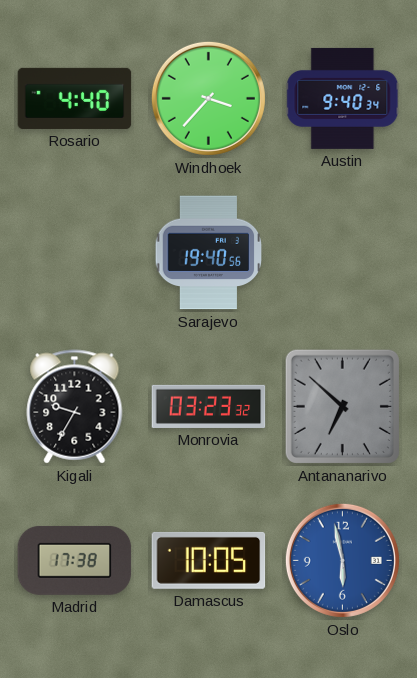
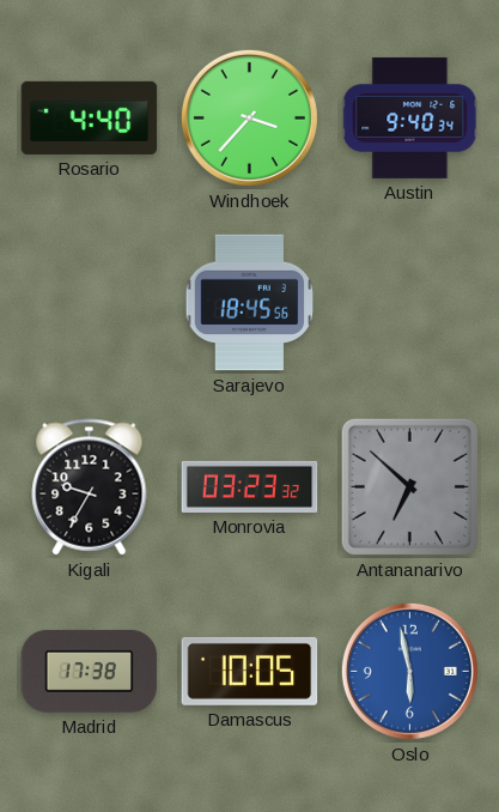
Sarajevo: 19:40 -> 18:45 (250, 303)
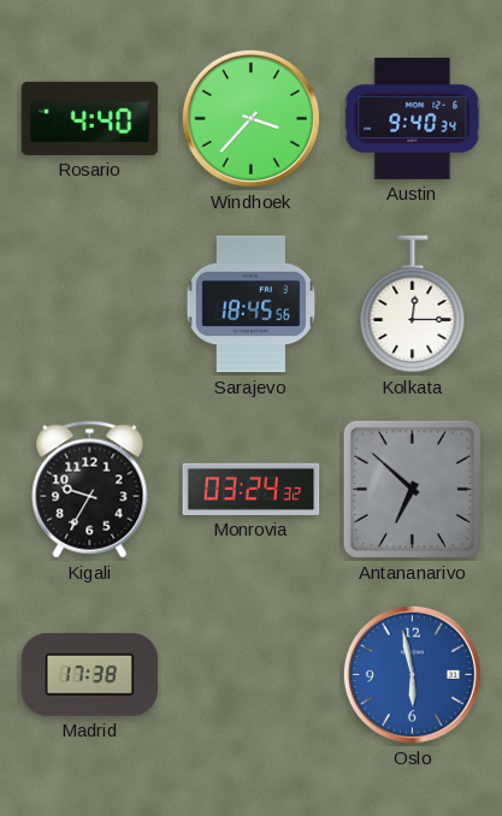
Kolkata: none -> 12:15 (413, 304)
Monrovia: 03:23 -> 03:24 (252, 489)
Damascus: 10:05 -> none (250, 671)
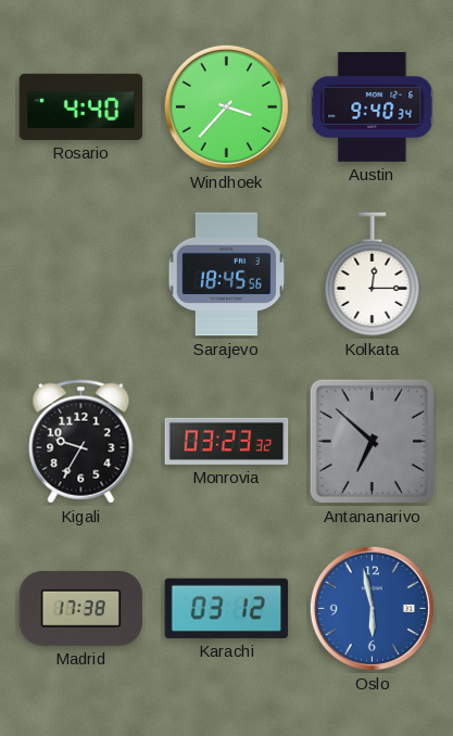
Monrovia: 03:24 -> 03:23 (227, 441)
Karachi: none -> 03:12 (227, 608)
